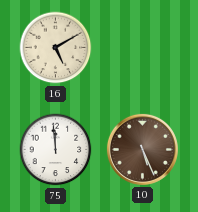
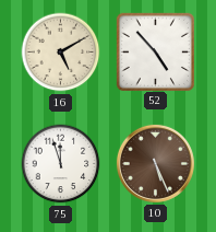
52: none -> 4:53 (155, 51)
75: 11:59 -> 11:57 (61, 164)
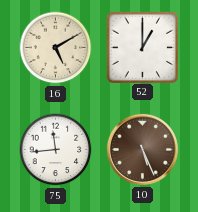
52: 4:53 -> 1:00 (142, 47)
75: 11:57 -> 11:44 (56, 150)
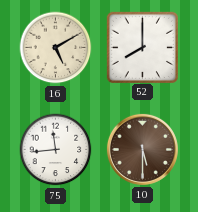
52: 1:00 -> 8:00 (142, 47)
10: 5:26 -> 5:30 (142, 149)
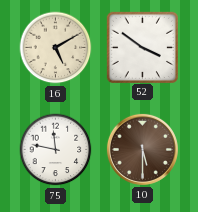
52: 8:00 -> 3:51 (142, 47)
75: 11:44 -> 11:47 (56, 150)
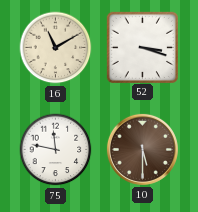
16: 5:10 -> 11:10 (56, 48)
52: 3:51 -> 3:18 (142, 47)
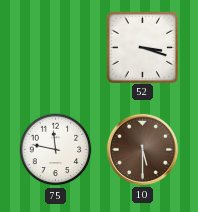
16: 11:10 -> none (56, 48)
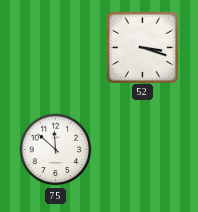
75: 11:47 -> 11:52 (56, 150)
10: 5:30 -> none (142, 149)
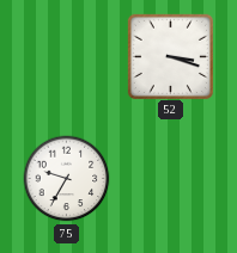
75: 11:52 -> 9:35 (67, 179)
